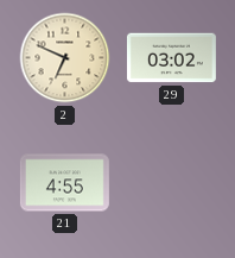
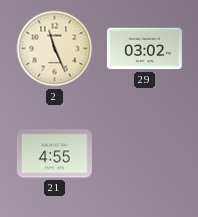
2: 6:49 -> 11:26 (55, 49)
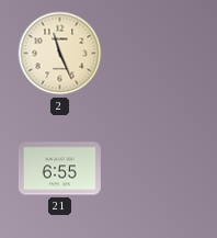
29: 03:02 -> none (144, 49)
21: 4:55 -> 6:55 (59, 169)
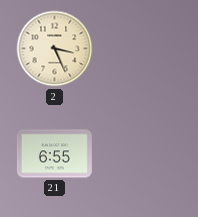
2: 11:26 -> 3:26 (55, 49)
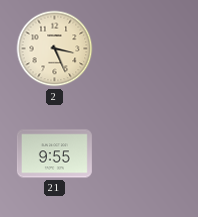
21: 6:55 -> 9:55 (54, 154)
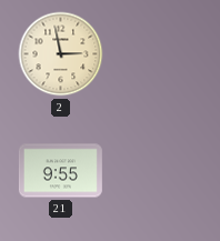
2: 3:26 -> 2:58 (61, 54)
